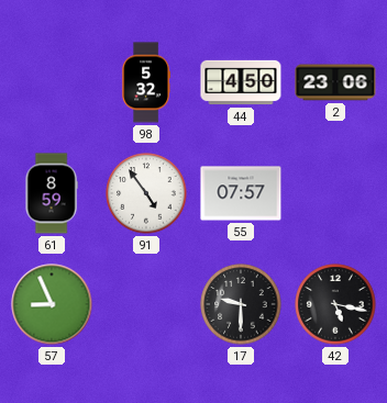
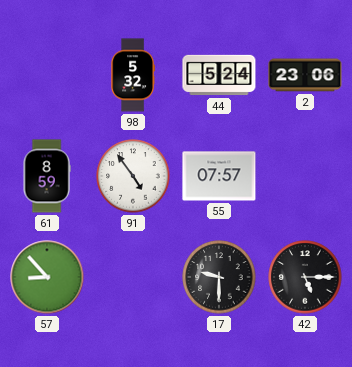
44: 4:50 -> 5:24 (219, 75)
57: 8:56 -> 8:53 (47, 277)
42: 5:17 -> 5:15 (305, 277)
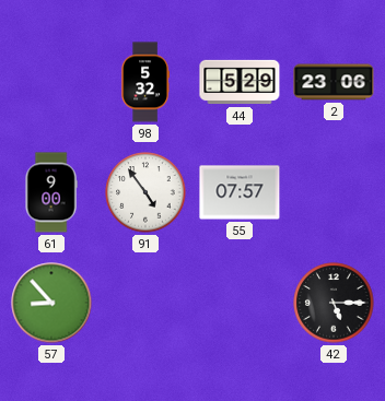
44: 5:24 -> 5:29 (240, 82)
61: 8:59 -> 9:00 (51, 192)
17: 9:30 -> none (219, 277)
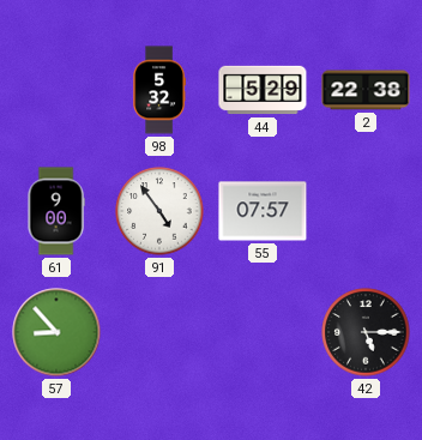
2: 23:06 -> 22:38 (366, 90)
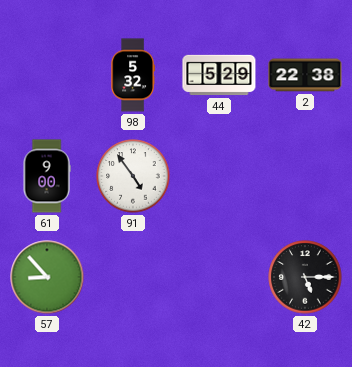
55: 07:57 -> none (263, 211)
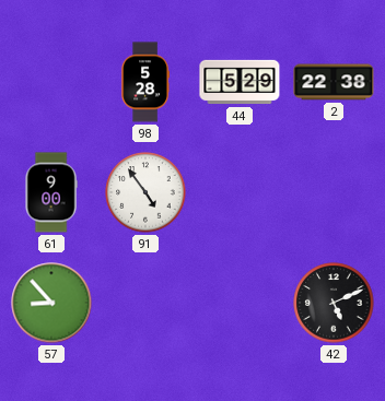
98: 5:32 -> 5:28 (144, 82)
42: 5:15 -> 5:11 (334, 303)
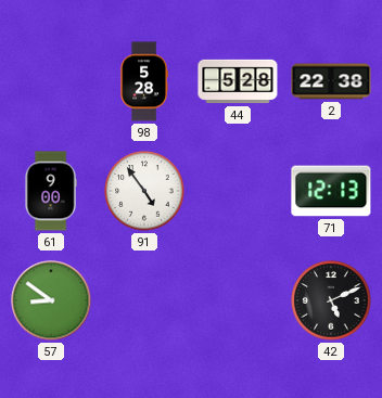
44: 5:29 -> 5:28 (238, 81)
71: none -> 12:13 (331, 191)
57: 8:53 -> 8:51 (51, 300)
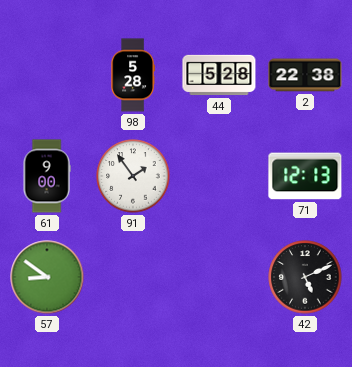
91: 4:54 -> 1:54 (133, 176)
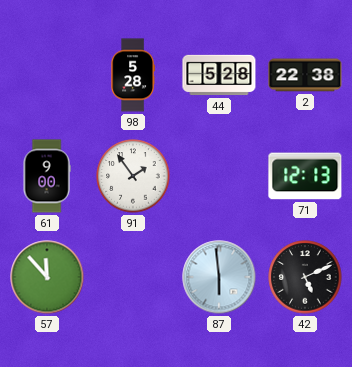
57: 8:51 -> 11:53 (47, 277)
87: none -> 5:59 (219, 277)
